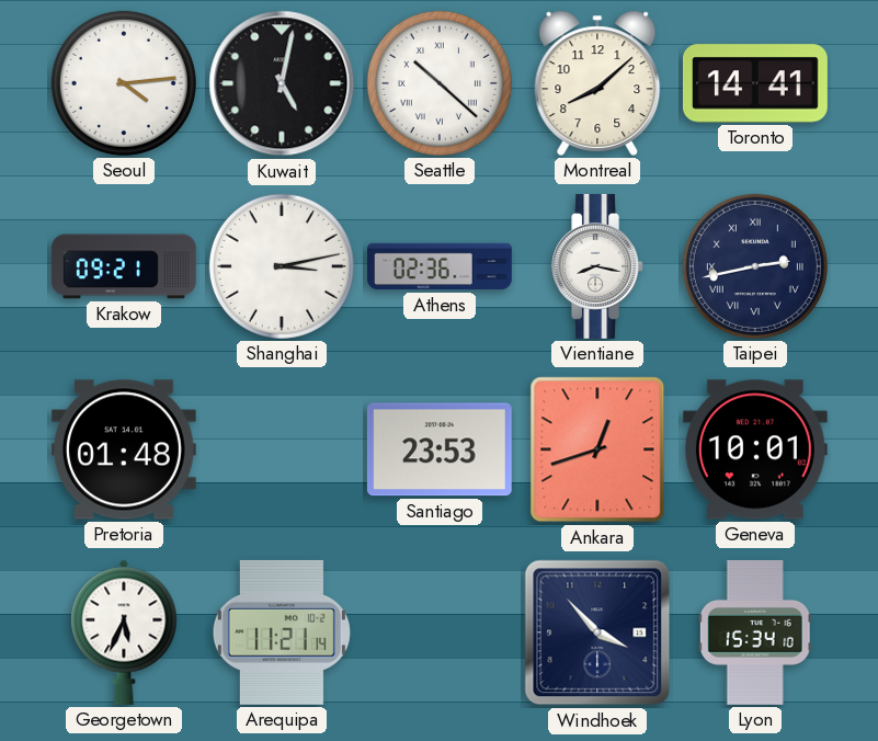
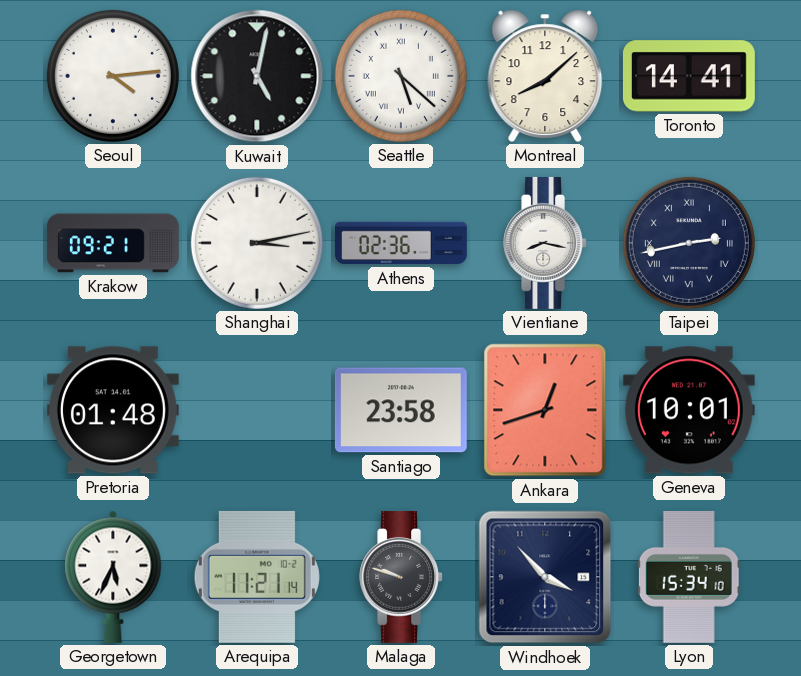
Seattle: 10:22 -> 5:22 (401, 76)
Santiago: 23:53 -> 23:58 (401, 410)
Malaga: none -> 9:48 (401, 577)
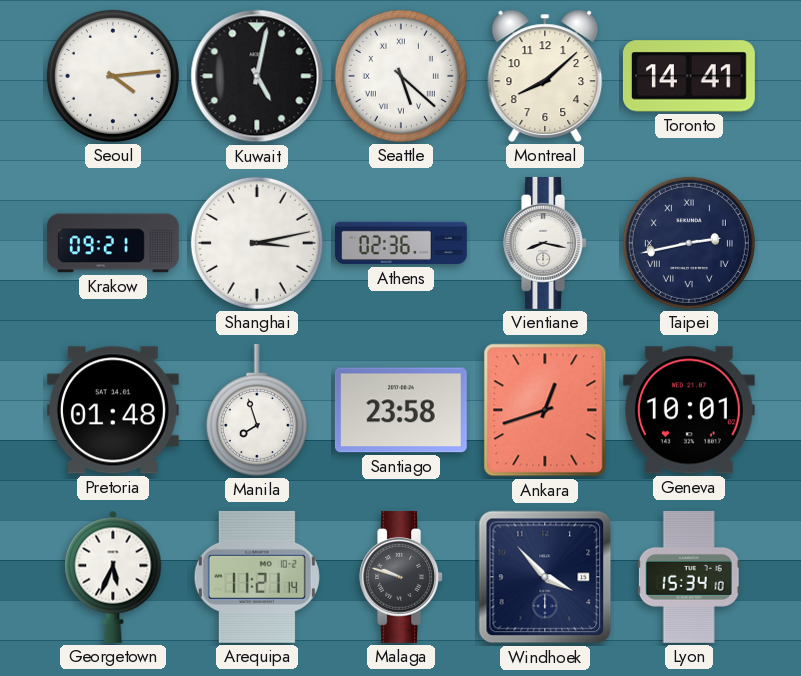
Manila: none -> 7:57 (257, 410)
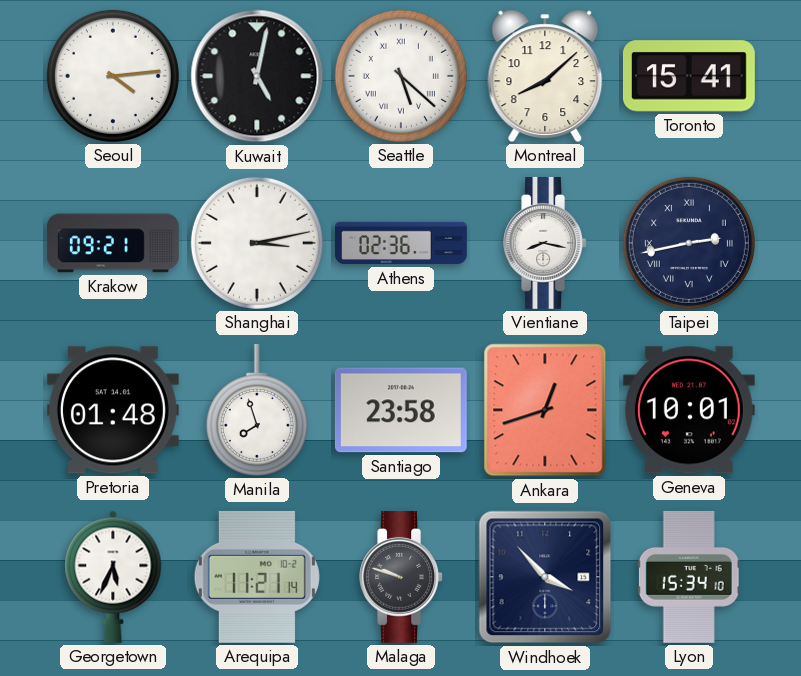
Toronto: 14:41 -> 15:41 (689, 76)
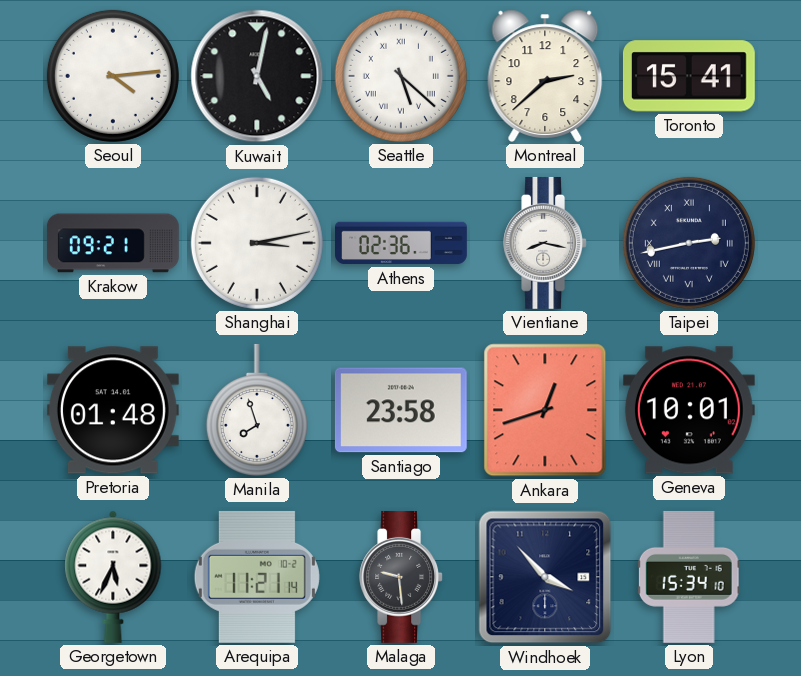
Montreal: 8:08 -> 2:38 (545, 76)
Malaga: 9:48 -> 9:29 (401, 577)
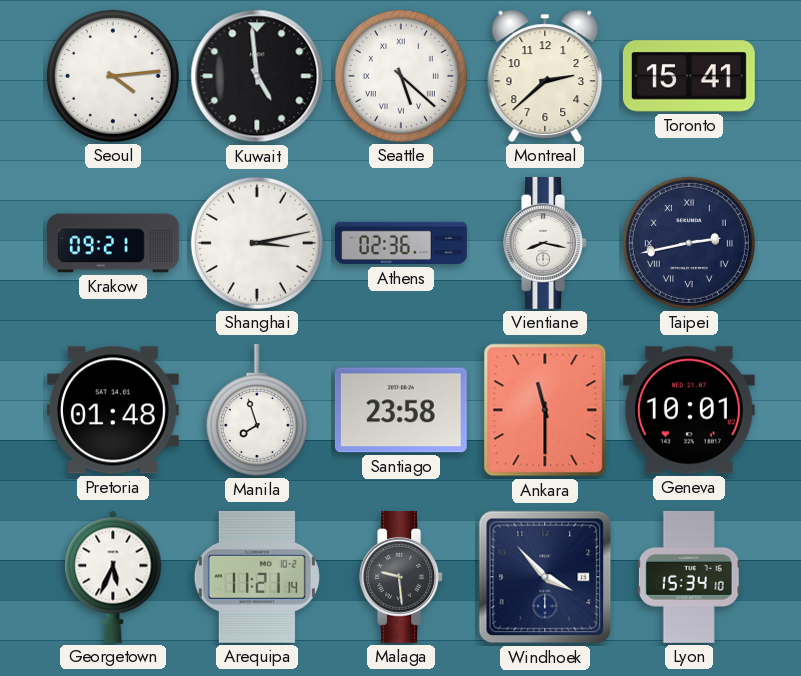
Kuwait: 5:02 -> 4:59 (257, 76)
Ankara: 12:42 -> 11:30 (545, 410)
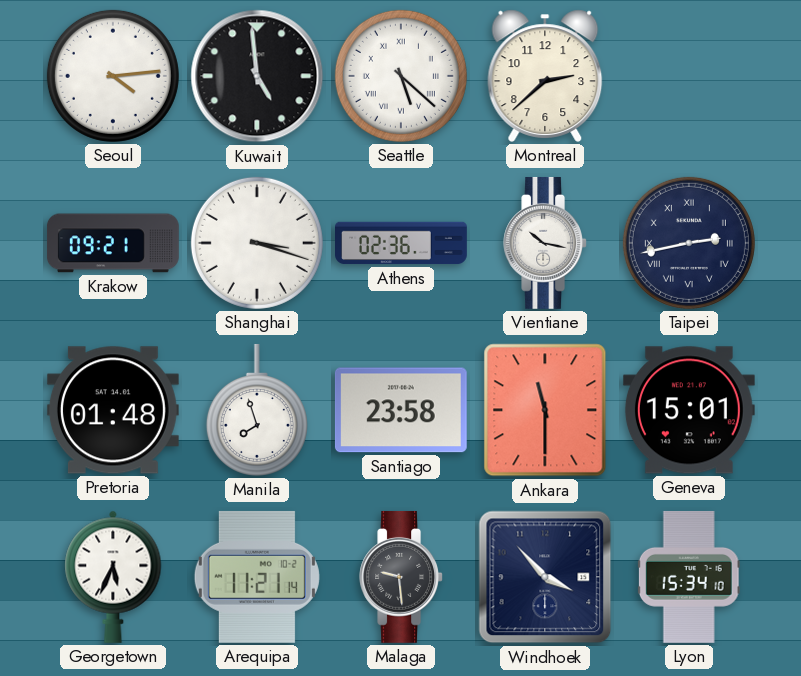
Toronto: 15:41 -> none (689, 76)
Shanghai: 3:13 -> 3:18 (257, 243)
Vientiane: 8:17 -> 10:17 (545, 243)
Geneva: 10:01 -> 15:01 (689, 410)
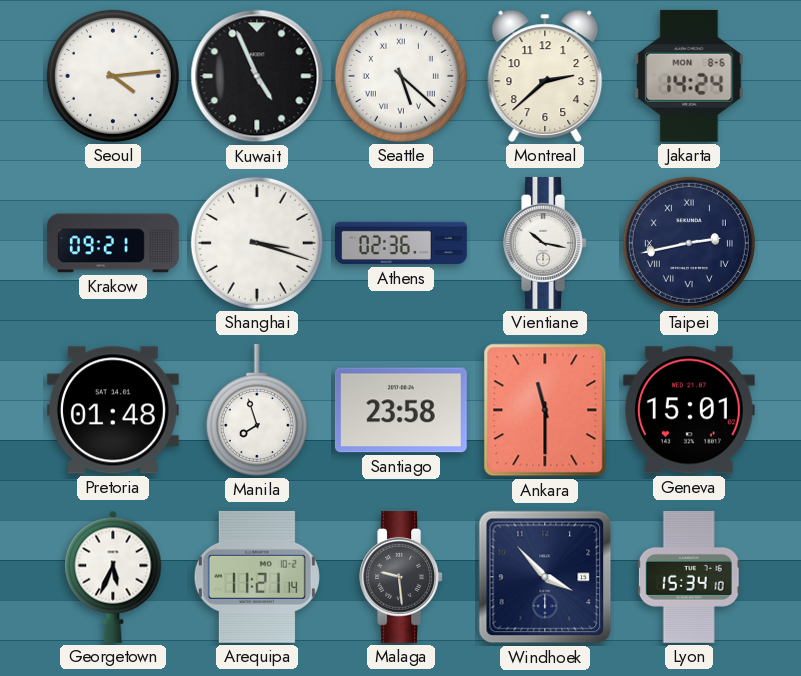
Kuwait: 4:59 -> 4:56 (257, 76)
Jakarta: none -> 14:24 (689, 76)
